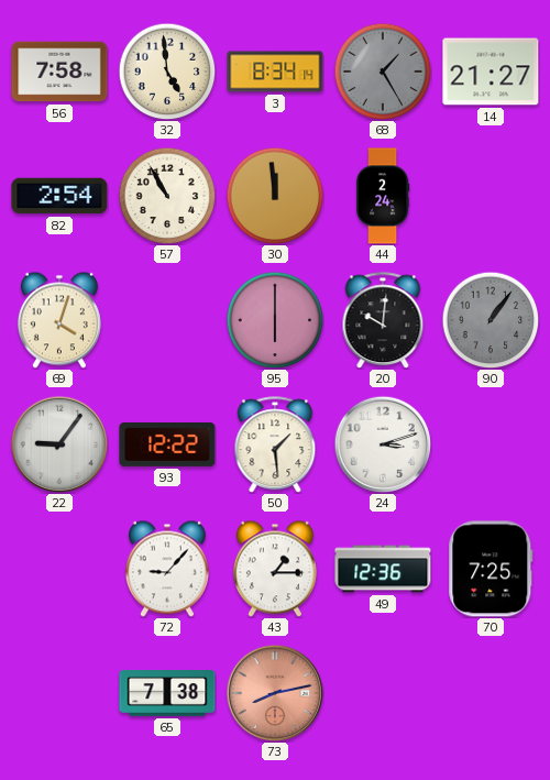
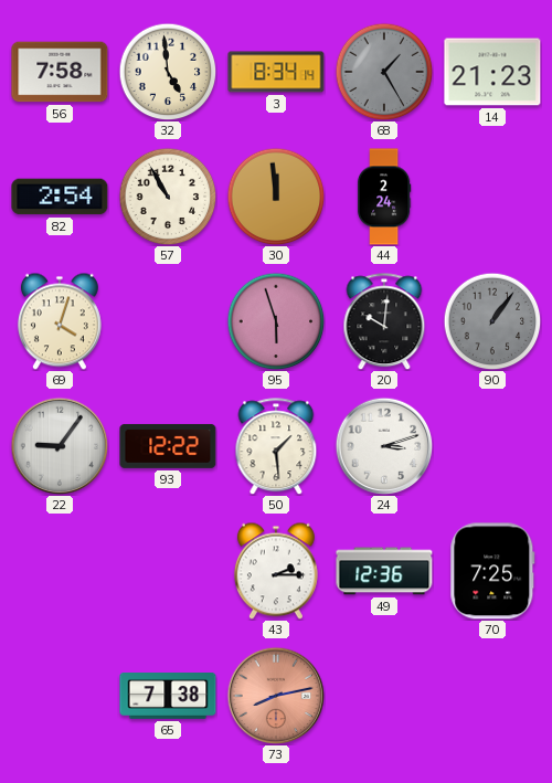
14: 21:27 -> 21:23 (492, 72)
95: 6:00 -> 5:57 (276, 321)
72: 9:07 -> none (167, 569)
43: 1:15 -> 2:15 (276, 571)
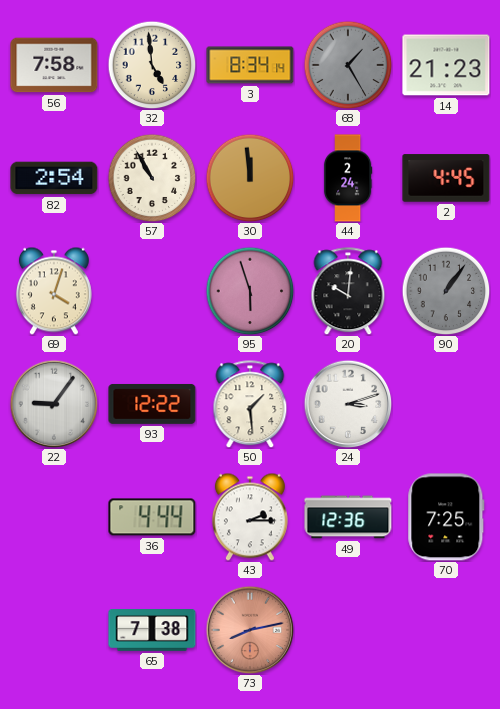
2: none -> 4:45 (446, 178)
36: none -> 4:44 (152, 517)
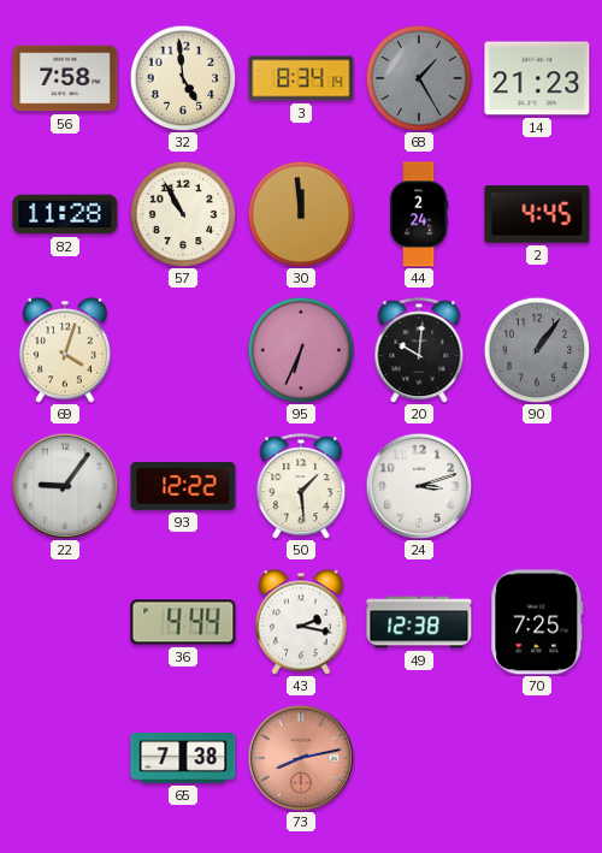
82: 2:54 -> 11:28 (65, 214)
95: 5:57 -> 6:34 (301, 350)
43: 2:15 -> 2:17 (301, 622)
49: 12:36 -> 12:38 (419, 622)
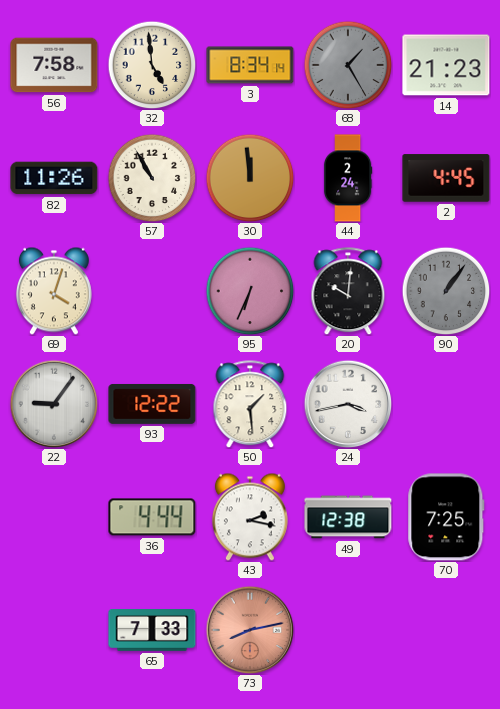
82: 11:28 -> 11:26 (54, 178)
24: 3:12 -> 3:43 (348, 404)
65: 7:38 -> 7:33 (152, 631)
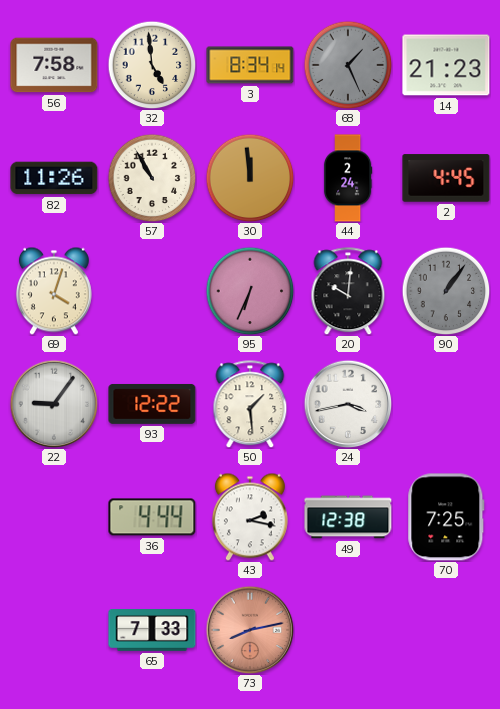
68: 1:25 -> 1:26 (348, 65)
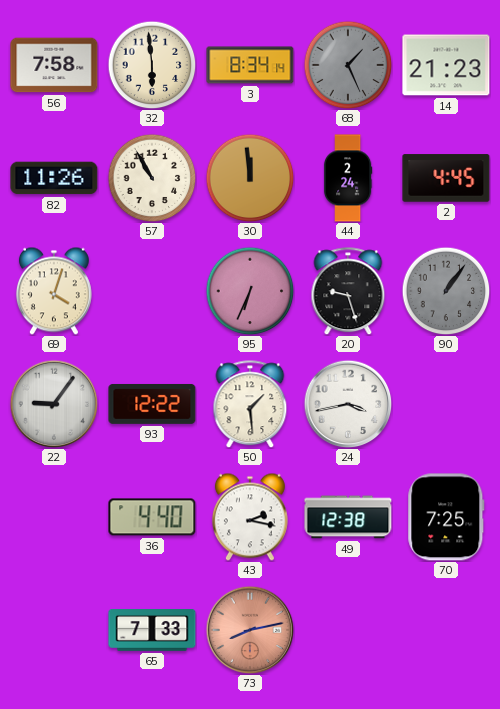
32: 4:59 -> 5:59 (152, 65)
20: 10:01 -> 9:27 (348, 291)
36: 4:44 -> 4:40 (152, 517)
